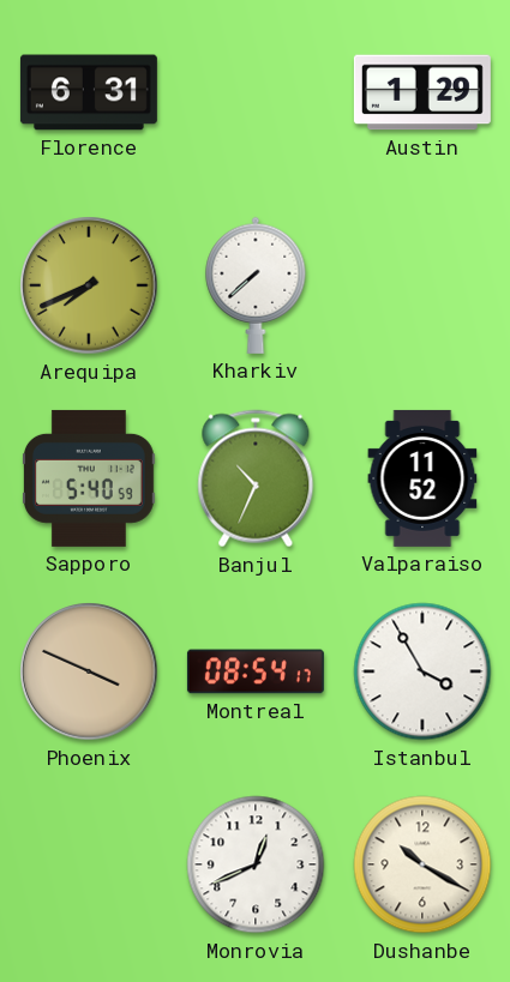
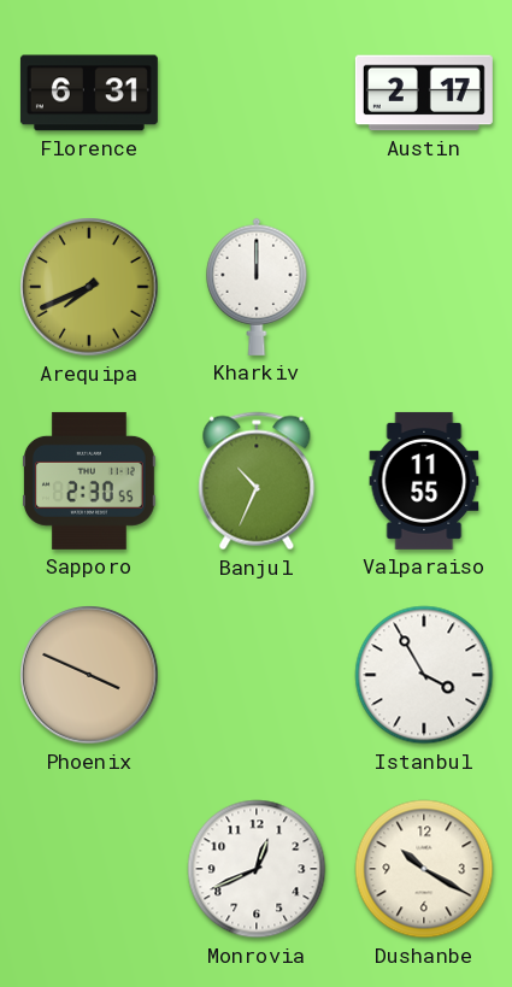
Austin: 1:29 -> 2:17 (424, 93)
Kharkiv: 7:38 -> 12:00 (257, 287)
Sapporo: 5:40 -> 2:30 (90, 481)
Valparaiso: 11:52 -> 11:55 (424, 481)
Montreal: 08:54 -> none (256, 671)
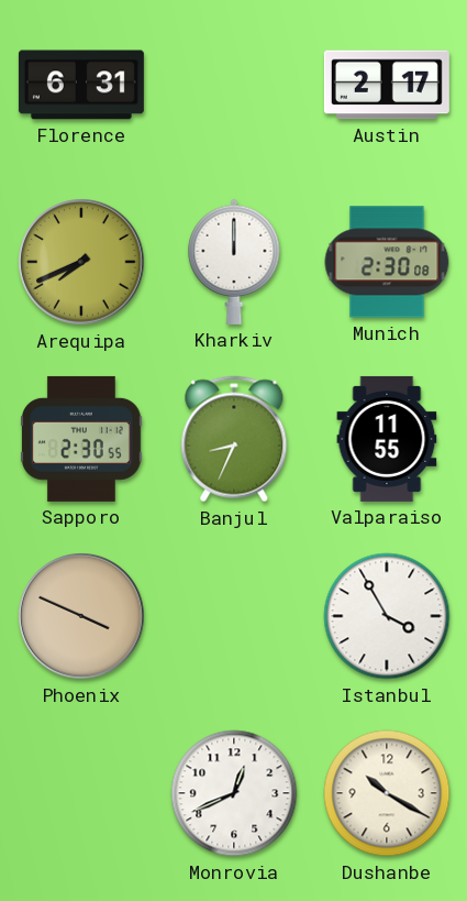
Munich: none -> 2:30 (387, 262)
Banjul: 10:34 -> 8:34 (234, 439)
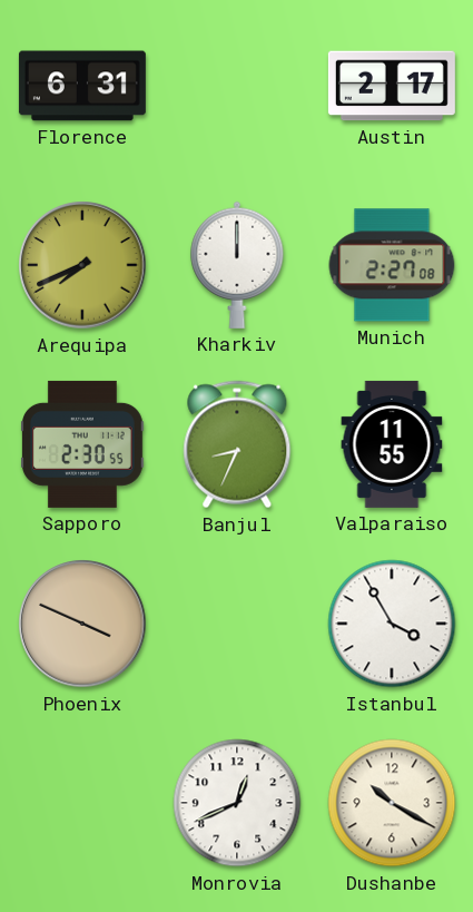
Munich: 2:30 -> 2:27 (392, 265)
